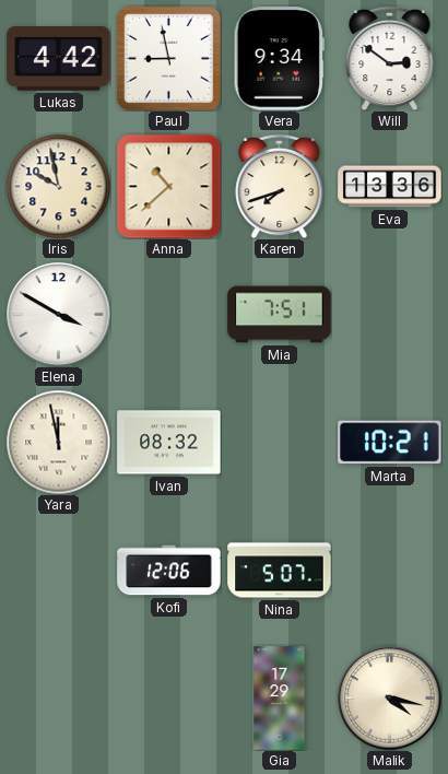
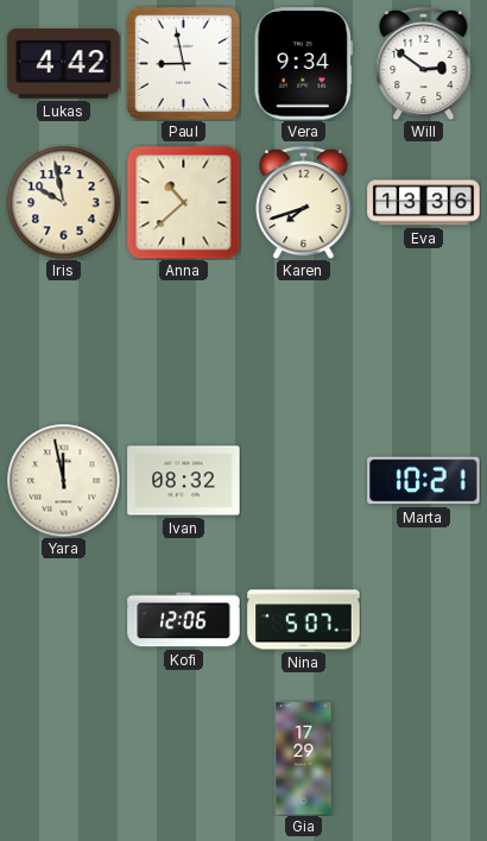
Elena: 3:50 -> none (59, 315)
Mia: 7:51 -> none (280, 315)
Malik: 4:17 -> none (390, 699)
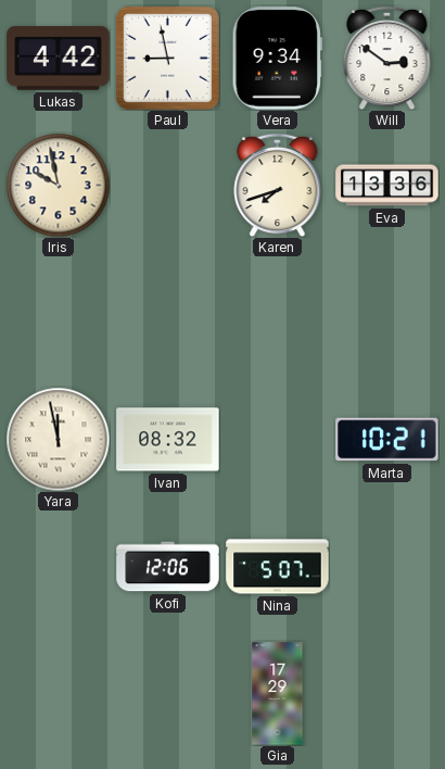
Anna: 10:38 -> none (183, 202)
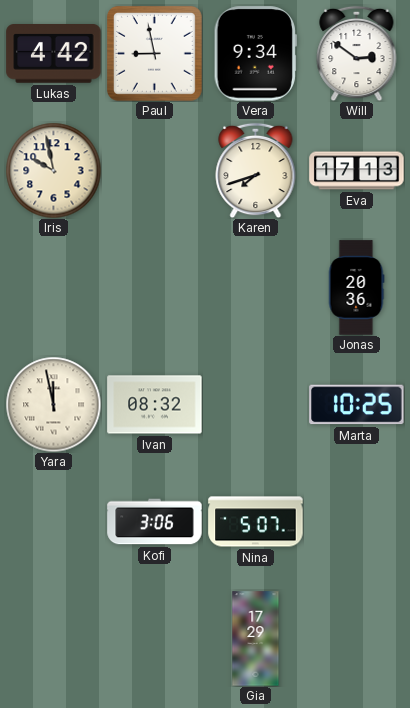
Eva: 13:36 -> 17:13 (357, 171)
Jonas: none -> 20:36 (356, 288)
Marta: 10:21 -> 10:25 (357, 405)
Kofi: 12:06 -> 3:06 (155, 522)
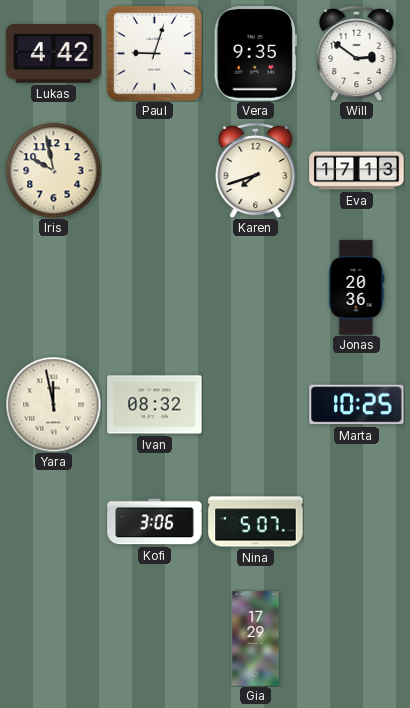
Paul: 8:58 -> 9:03 (154, 53)
Vera: 9:34 -> 9:35 (255, 54)
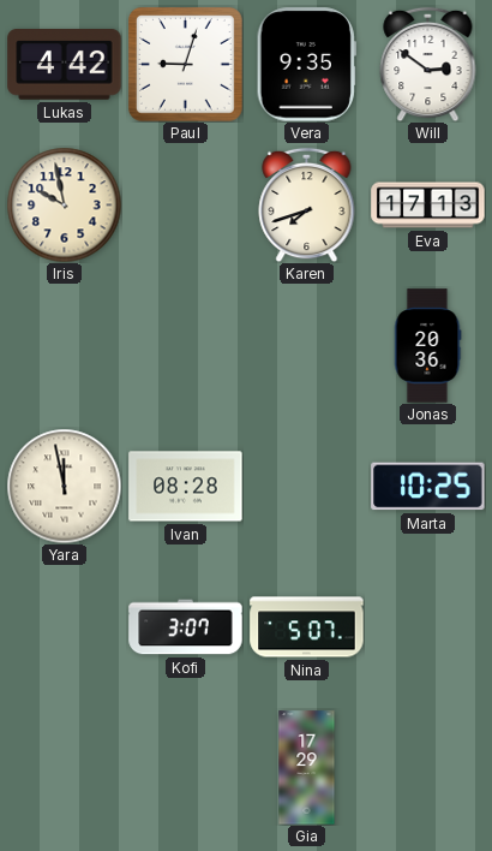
Ivan: 08:32 -> 08:28 (186, 487)
Kofi: 3:06 -> 3:07 (186, 627)
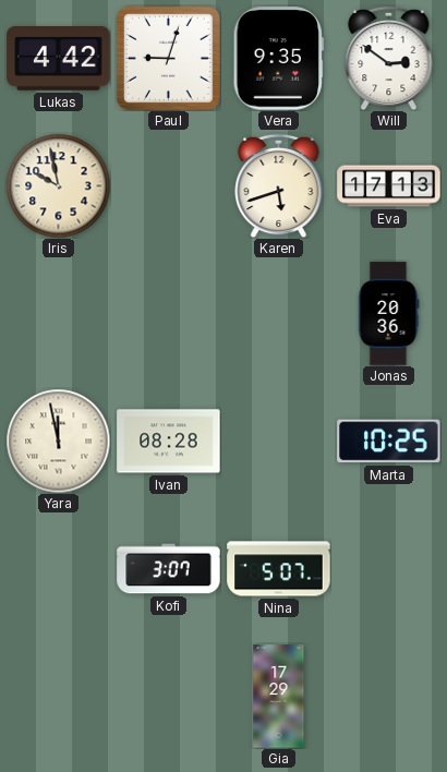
Karen: 7:42 -> 5:42 (279, 185)
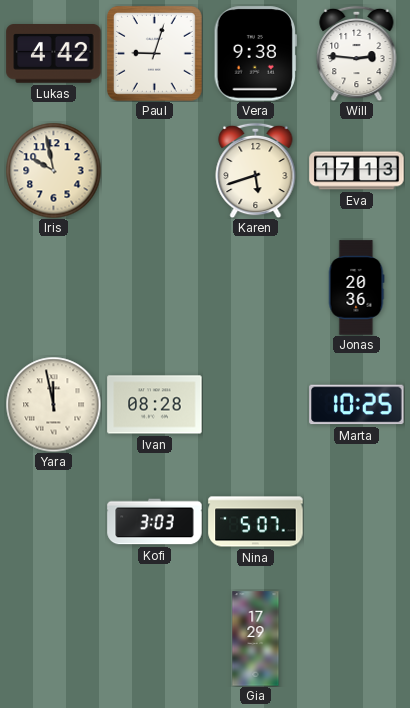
Vera: 9:35 -> 9:38 (255, 54)
Will: 2:51 -> 2:46 (357, 53)
Kofi: 3:07 -> 3:03 (155, 522)
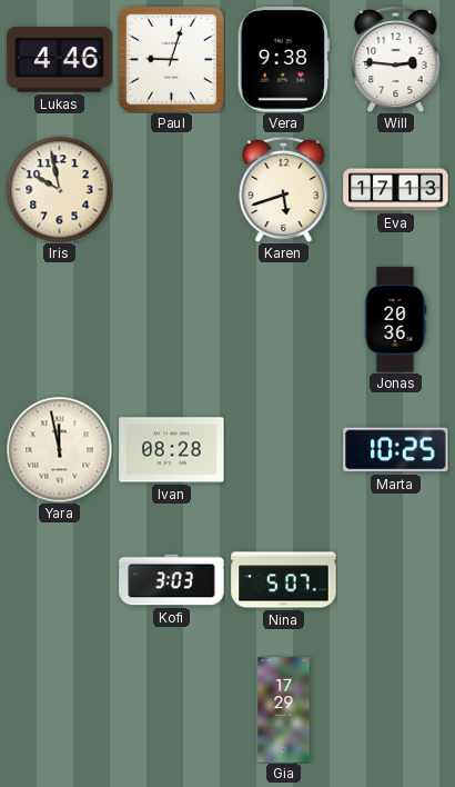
Lukas: 4:42 -> 4:46 (60, 60)
